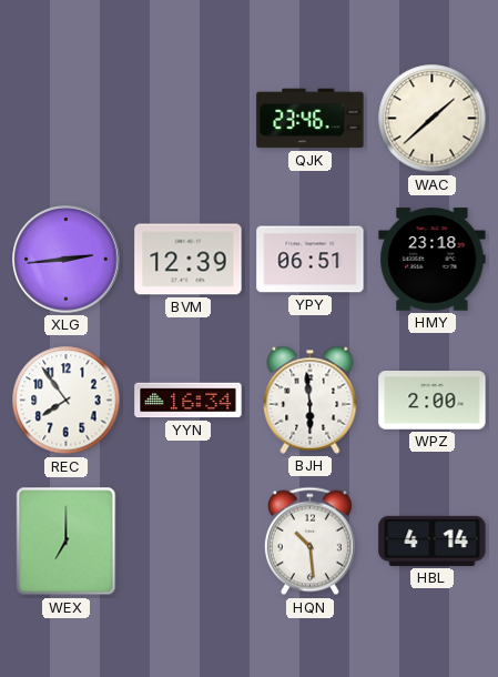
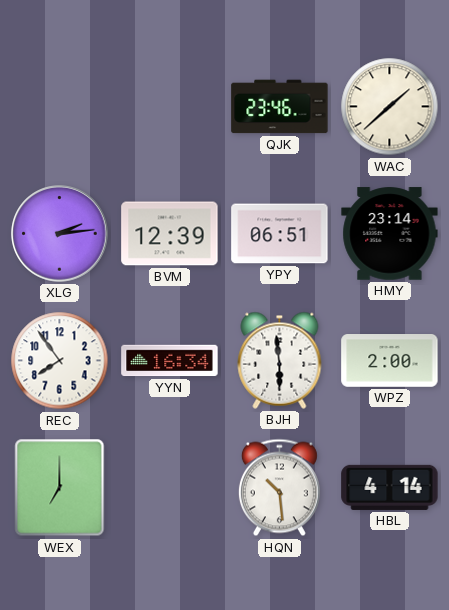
XLG: 2:44 -> 2:14 (60, 234)
HMY: 23:18 -> 23:14 (390, 234)
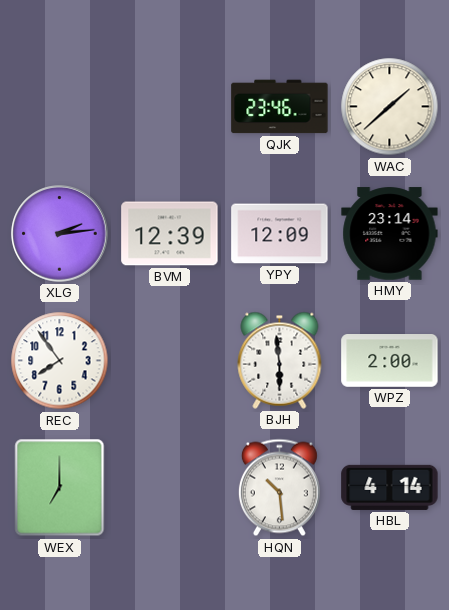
YPY: 06:51 -> 12:09 (280, 234)
YYN: 16:34 -> none (170, 361)
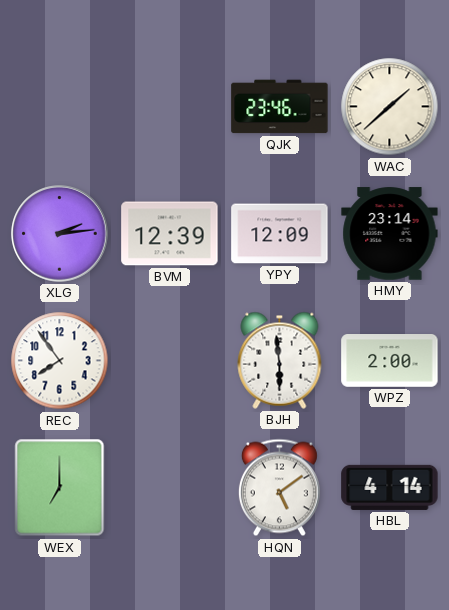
HQN: 10:29 -> 5:09 (279, 488)
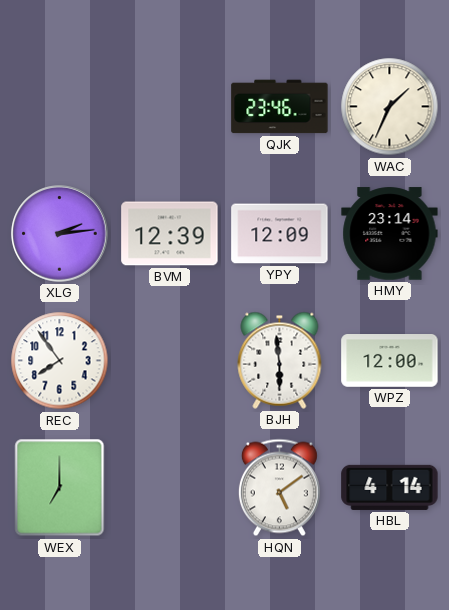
WAC: 1:38 -> 1:34 (390, 107)
WPZ: 2:00 -> 12:00 (390, 361)
